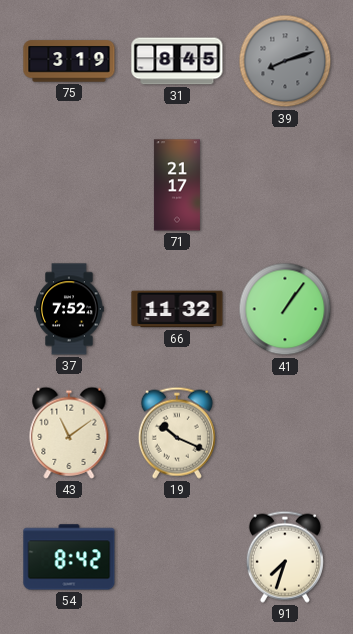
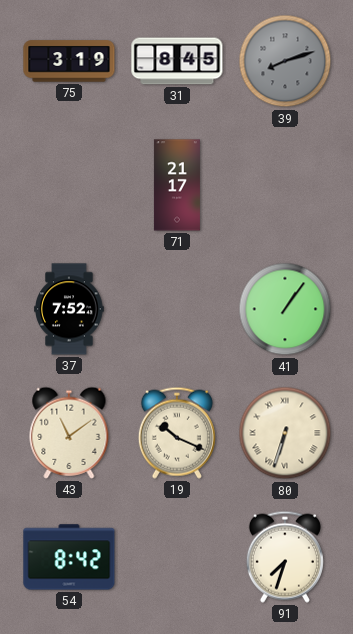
66: 11:32 -> none (177, 309)
80: none -> 6:33 (285, 433)
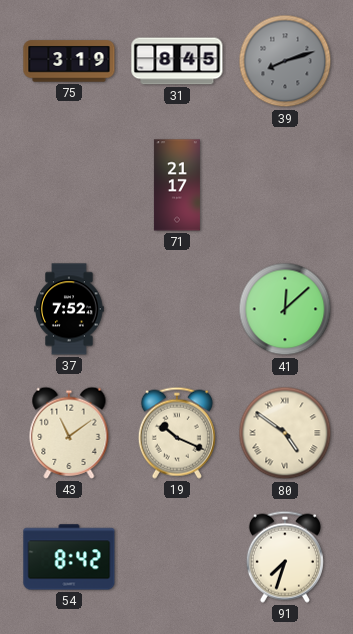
41: 1:06 -> 12:08 (285, 309)
80: 6:33 -> 4:51 (285, 433)
